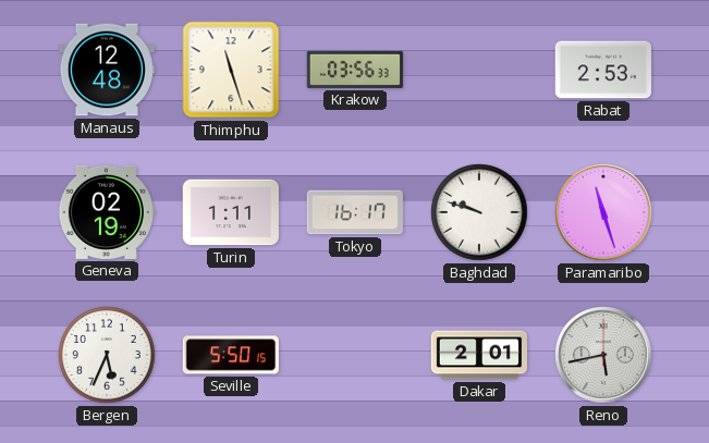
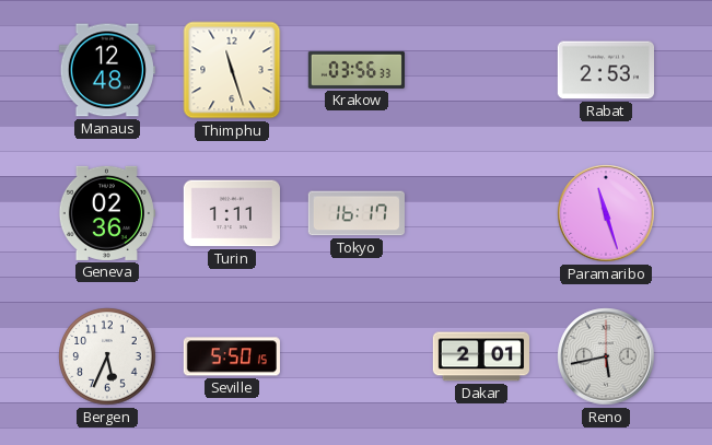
Geneva: 02:19 -> 02:36 (106, 213)
Baghdad: 9:48 -> none (479, 212)
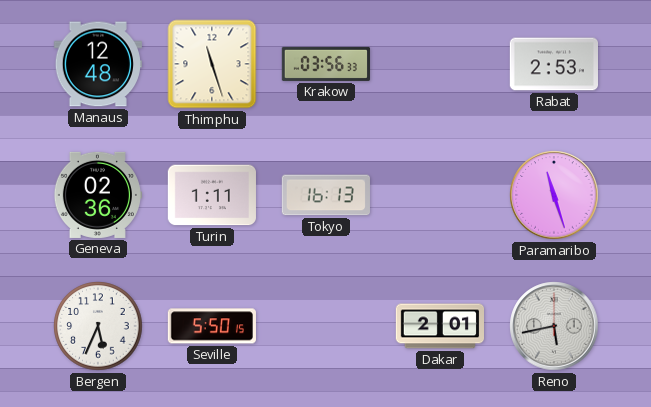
Tokyo: 16:17 -> 16:13 (326, 195)
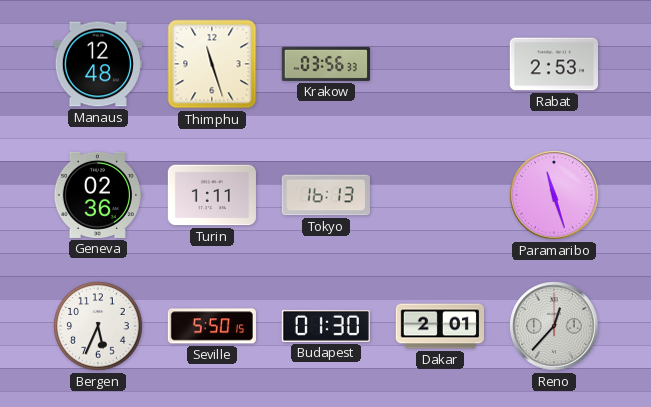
Budapest: none -> 01:30 (326, 326)
Reno: 5:43 -> 12:37 (554, 326)
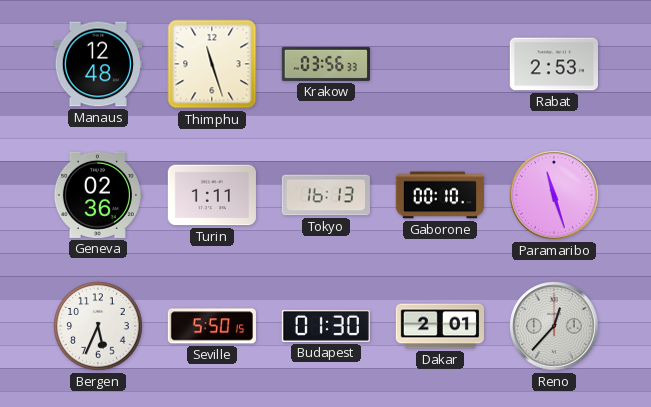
Gaborone: none -> 00:10 (439, 195)
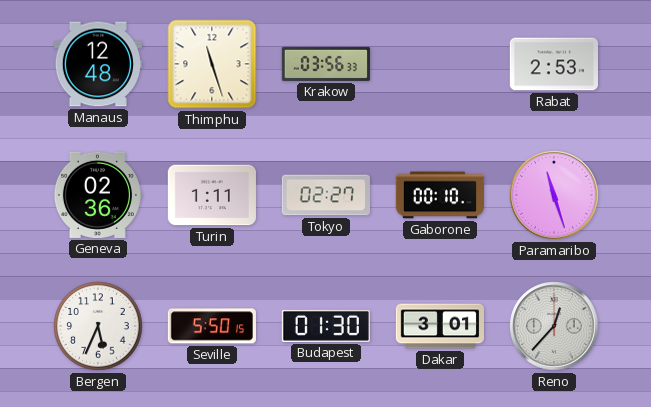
Tokyo: 16:13 -> 02:27 (326, 195)
Dakar: 2:01 -> 3:01 (439, 326)
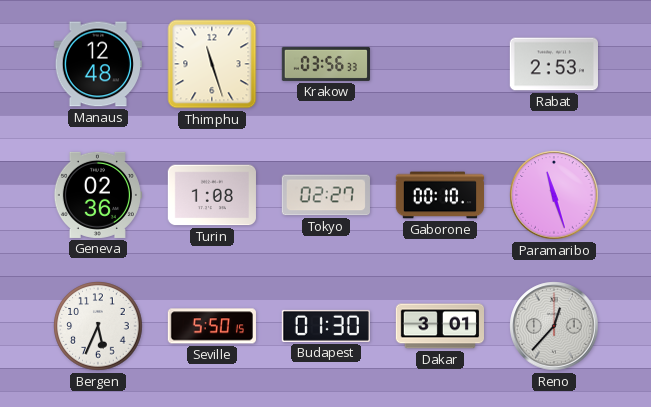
Turin: 1:11 -> 1:08 (211, 195)
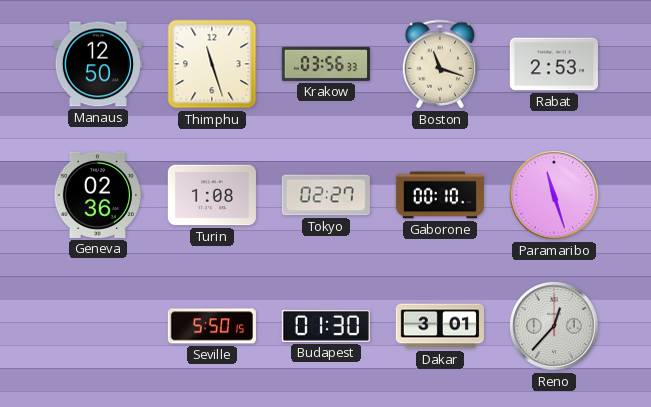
Manaus: 12:48 -> 12:50 (98, 64)
Boston: none -> 11:18 (439, 64)
Bergen: 5:34 -> none (98, 326)
